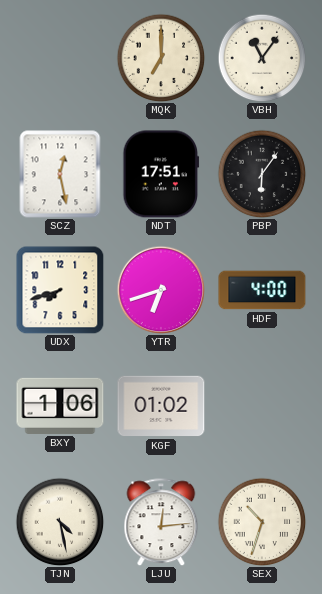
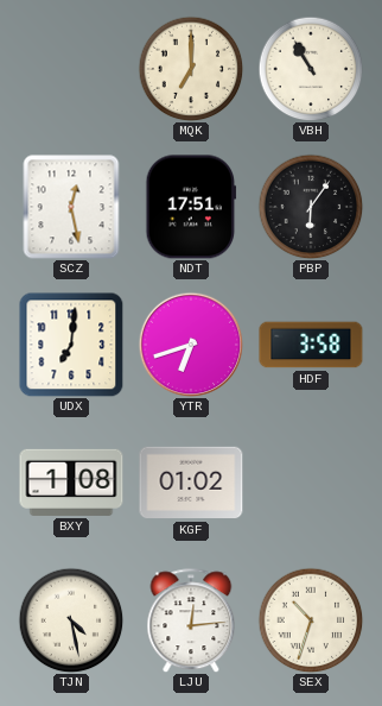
VBH: 11:06 -> 10:55 (311, 69)
UDX: 7:42 -> 7:01 (71, 345)
HDF: 4:00 -> 3:58 (311, 345)
BXY: 1:06 -> 1:08 (71, 483)
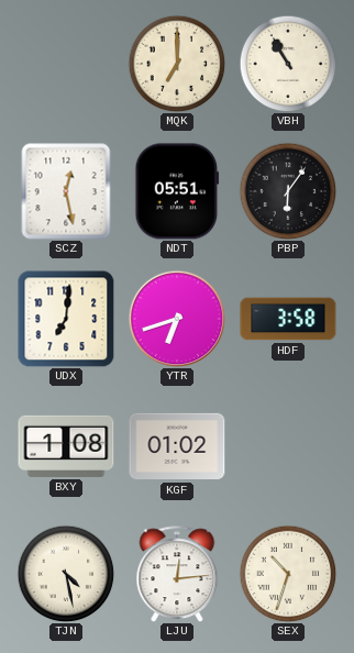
NDT: 17:51 -> 05:51 (177, 191)
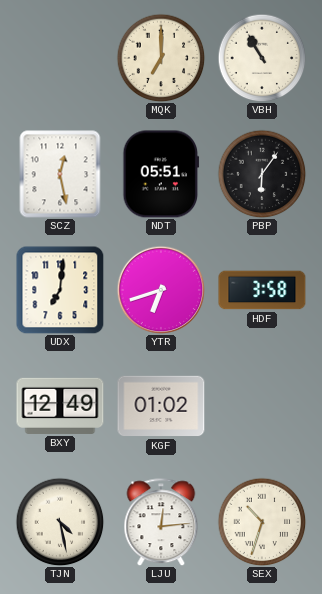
BXY: 1:08 -> 12:49 (60, 406)
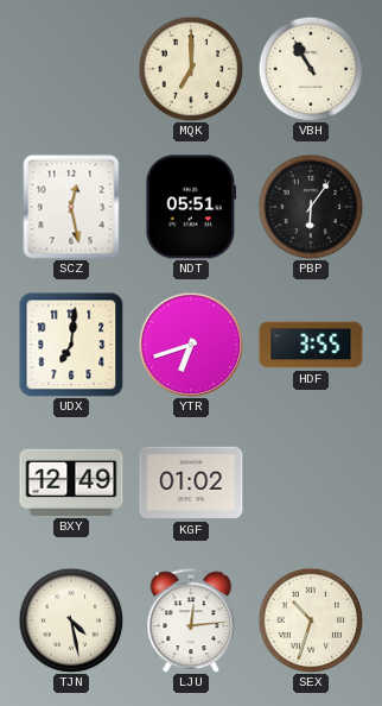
HDF: 3:58 -> 3:55 (311, 345)
